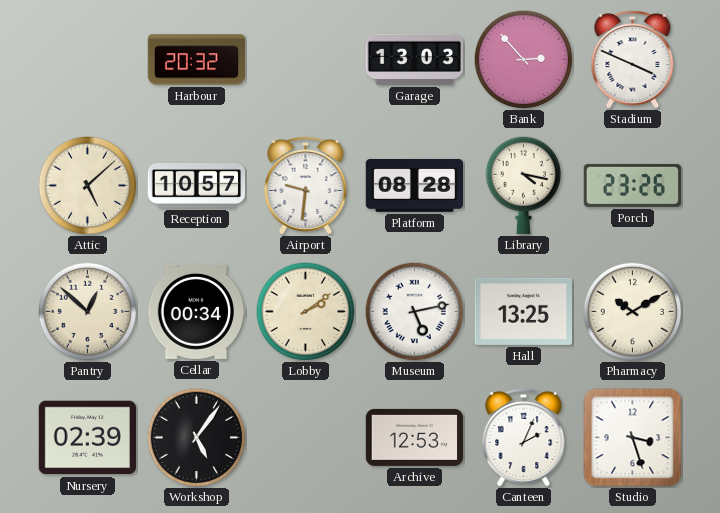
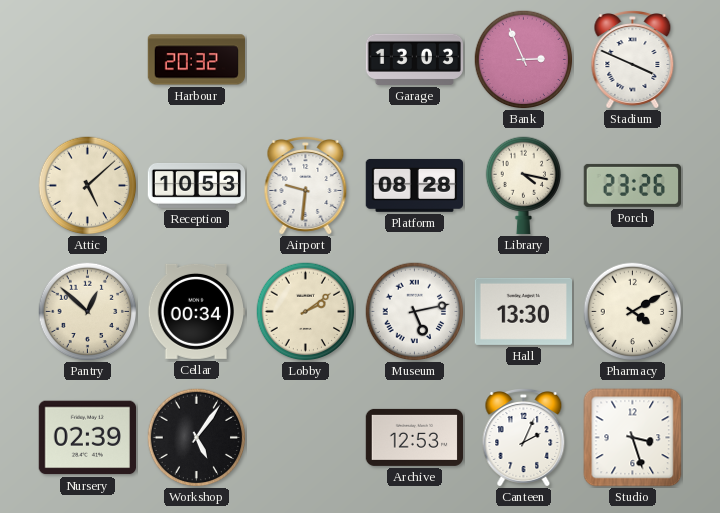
Bank: 2:53 -> 2:56 (524, 60)
Reception: 10:57 -> 10:53 (197, 185)
Hall: 13:25 -> 13:30 (523, 311)
Pharmacy: 10:10 -> 4:10 (633, 312)
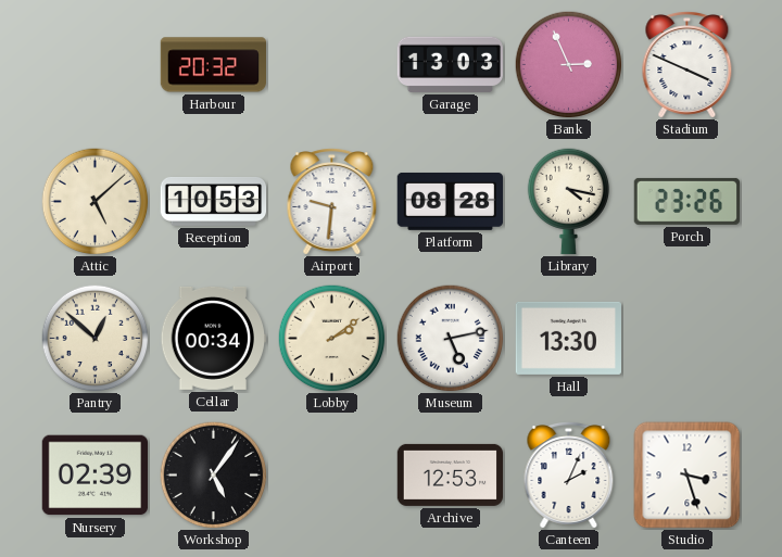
Pharmacy: 4:10 -> none (633, 312)
